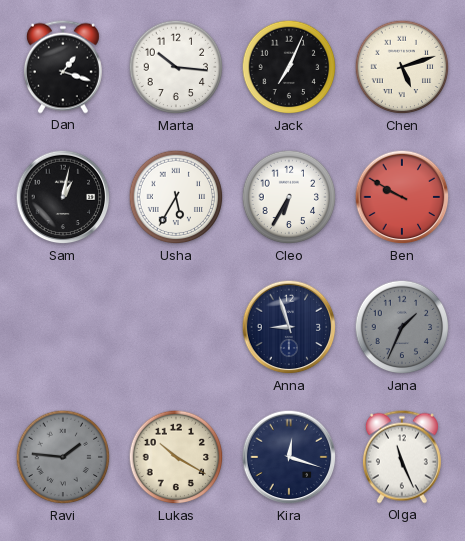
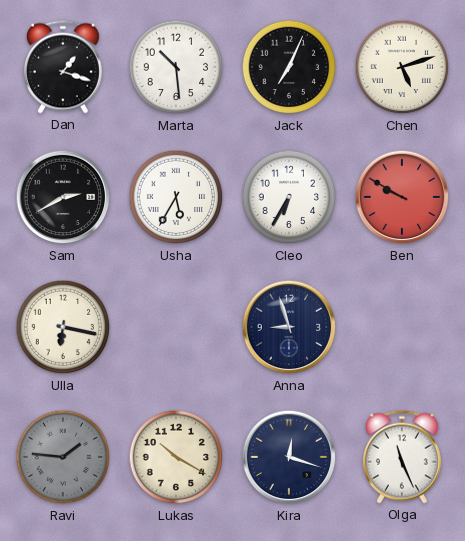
Marta: 10:16 -> 10:29 (176, 67)
Sam: 1:02 -> 2:40 (63, 197)
Ulla: none -> 6:17 (63, 327)
Jana: 1:34 -> none (402, 327)
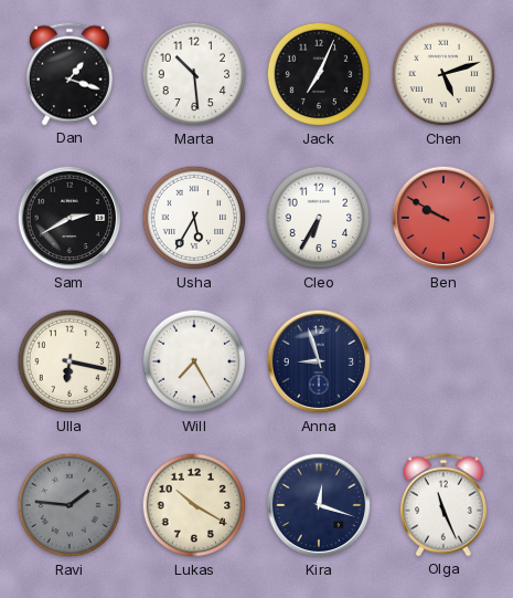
Will: none -> 7:25 (194, 361)
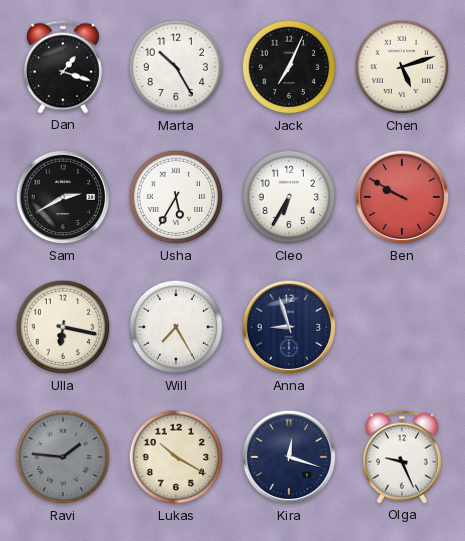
Marta: 10:29 -> 10:25 (176, 67)
Olga: 11:26 -> 9:26 (402, 457)
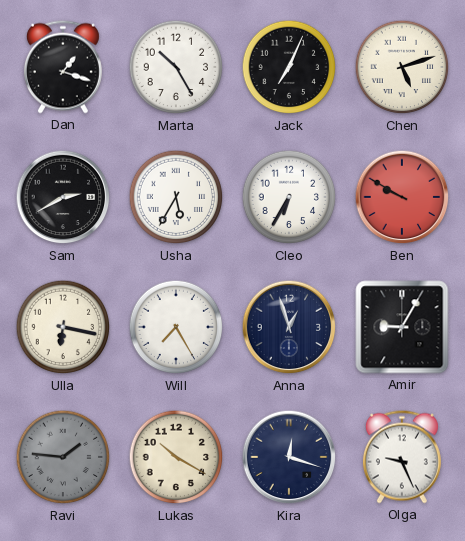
Anna: 8:57 -> 12:57 (289, 327)
Amir: none -> 9:05 (402, 327)
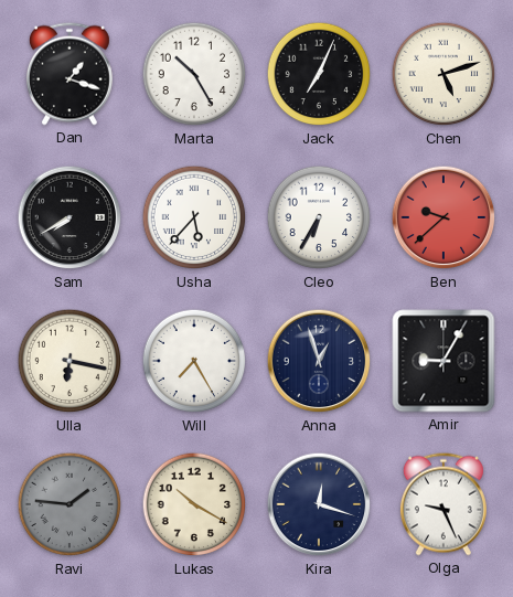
Sam: 2:40 -> 7:40 (70, 217)
Usha: 5:35 -> 5:37 (194, 217)
Ben: 9:50 -> 9:38 (443, 217)
